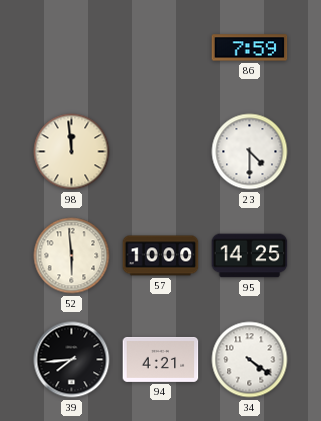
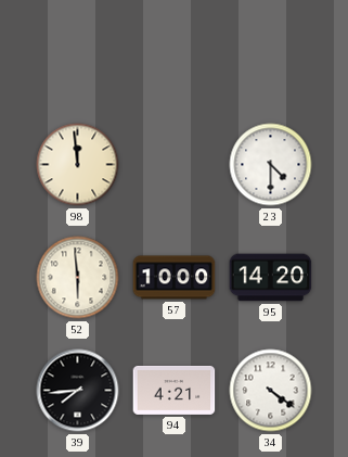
86: 7:59 -> none (250, 48)
95: 14:25 -> 14:20 (271, 278)
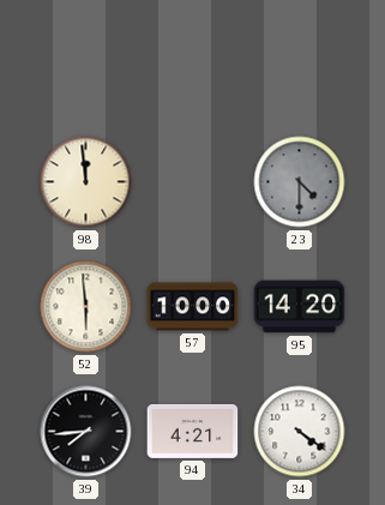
23 dial: white -> grey (300, 182)
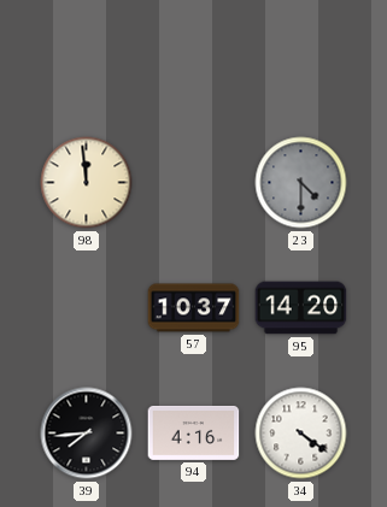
52: 5:59 -> none (86, 307)
57: 10:00 -> 10:37 (194, 308)
94: 4:21 -> 4:16 (194, 432)
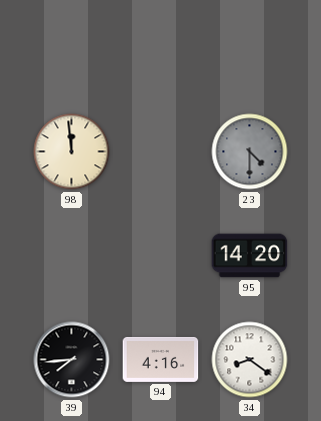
57: 10:37 -> none (194, 308)
34: 4:21 -> 8:21 (250, 360)
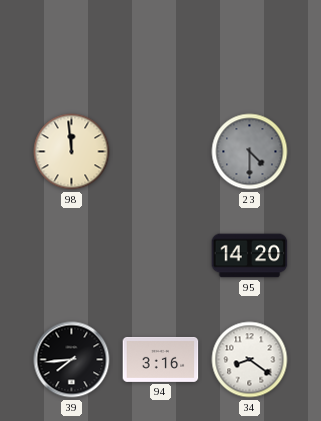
94: 4:16 -> 3:16 (161, 359)
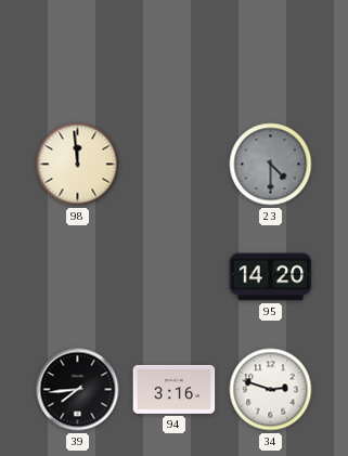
34: 8:21 -> 2:48 (271, 390)
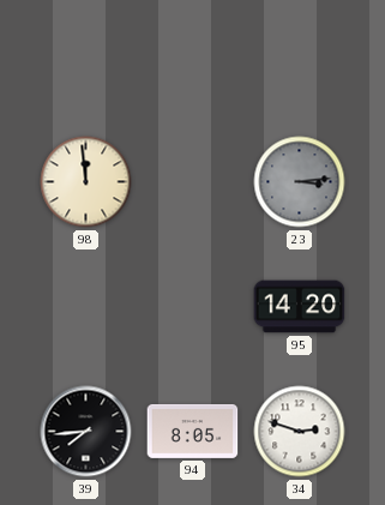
23: 4:30 -> 3:14 (300, 182)
94: 3:16 -> 8:05 (193, 431)
